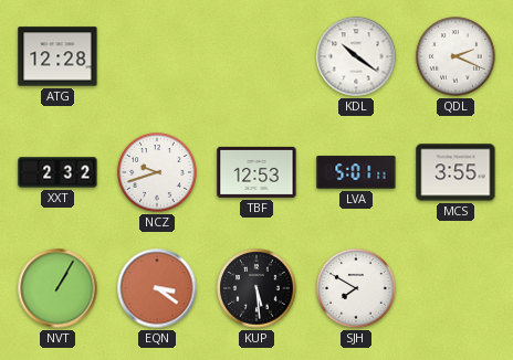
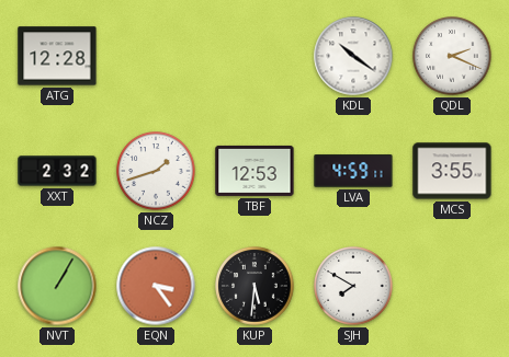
NCZ: 9:42 -> 1:42 (156, 171)
LVA: 5:01 -> 4:59 (353, 172)
EQN: 3:21 -> 3:24 (156, 286)
KUP: 5:29 -> 5:31 (255, 286)
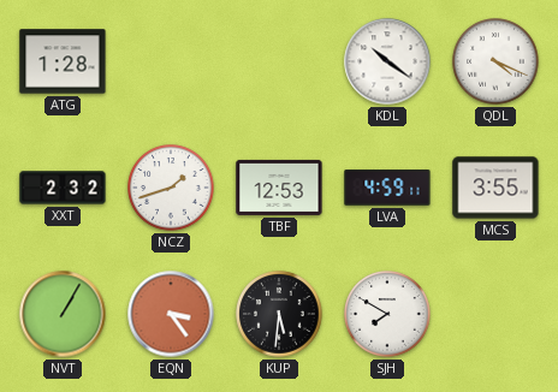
ATG: 12:28 -> 1:28 (63, 61)
QDL: 2:19 -> 4:19 (495, 61)
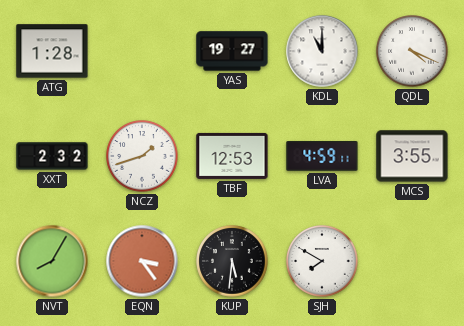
YAS: none -> 19:27 (232, 51)
KDL: 10:21 -> 11:00 (322, 51)
NVT: 1:05 -> 8:05 (52, 261)
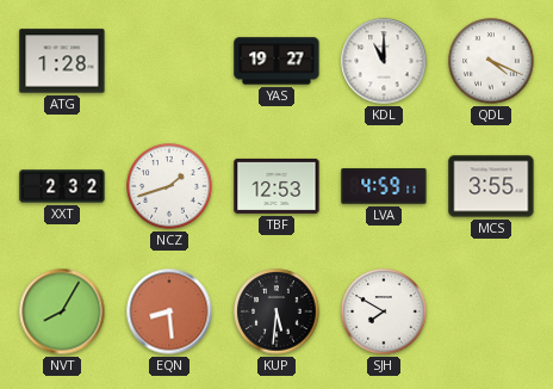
EQN: 3:24 -> 8:29 (169, 311)
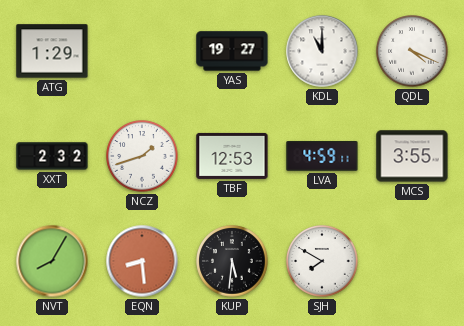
ATG: 1:28 -> 1:29 (52, 51)
